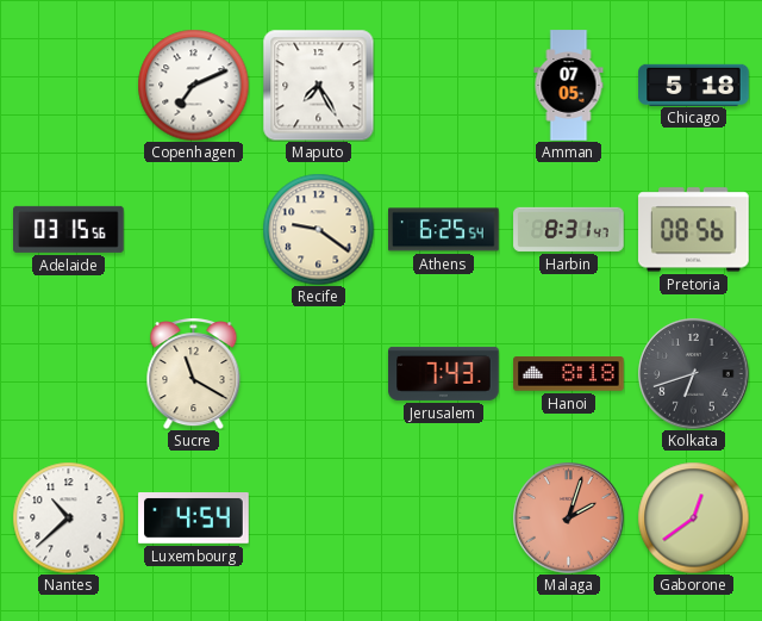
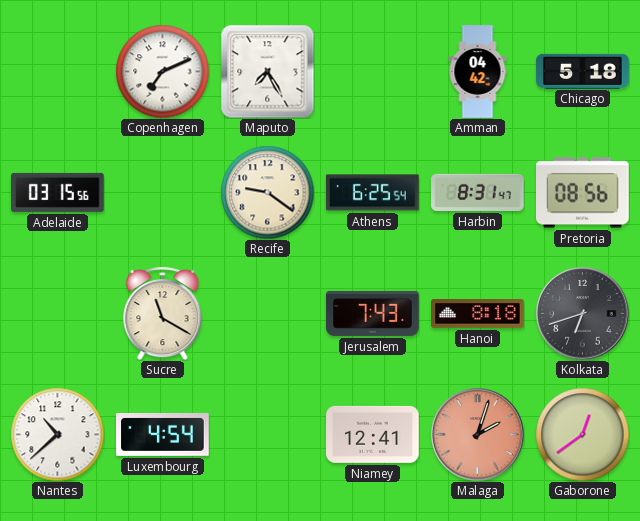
Amman: 07:05 -> 04:42 (478, 72)
Niamey: none -> 12:41 (373, 434)
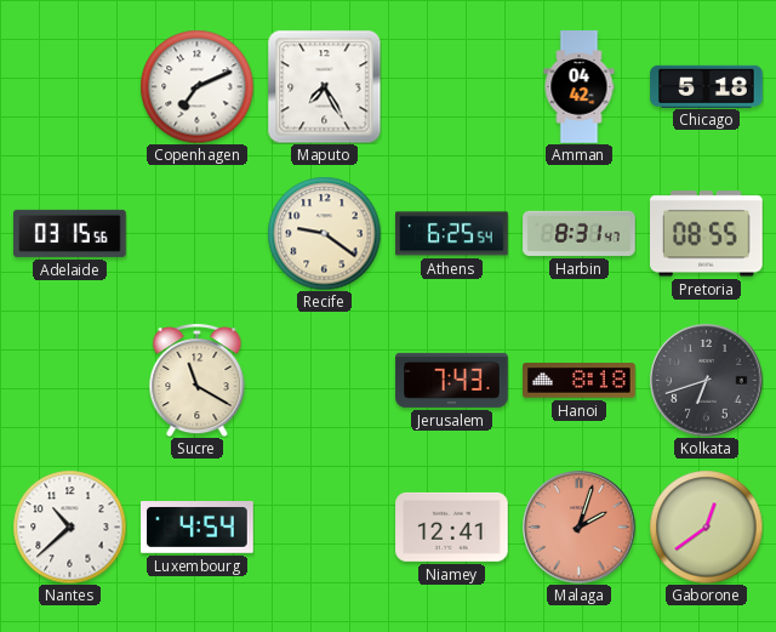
Pretoria: 08:56 -> 08:55 (707, 234)
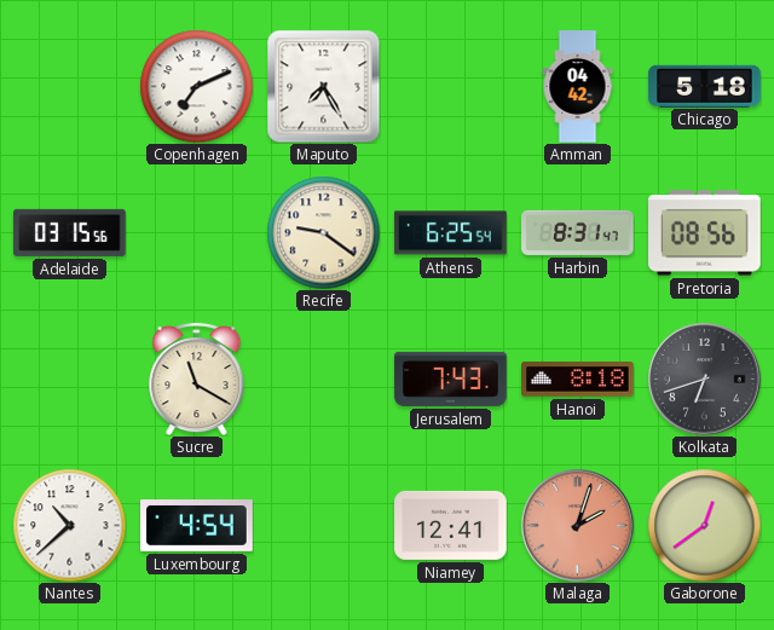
Pretoria: 08:55 -> 08:56 (705, 233)
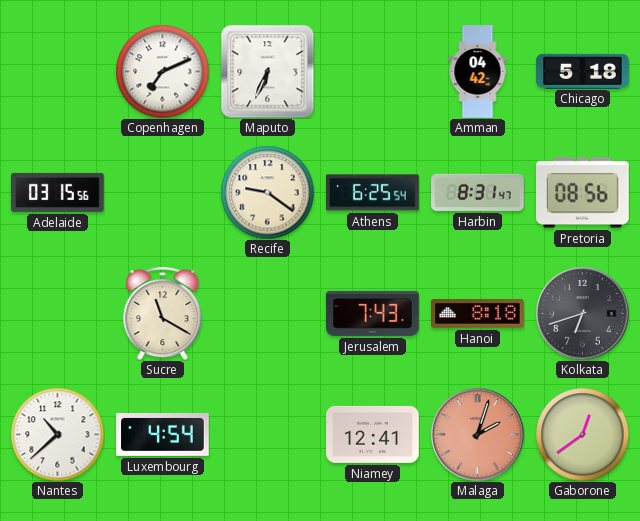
Maputo: 7:25 -> 6:34 (267, 71)
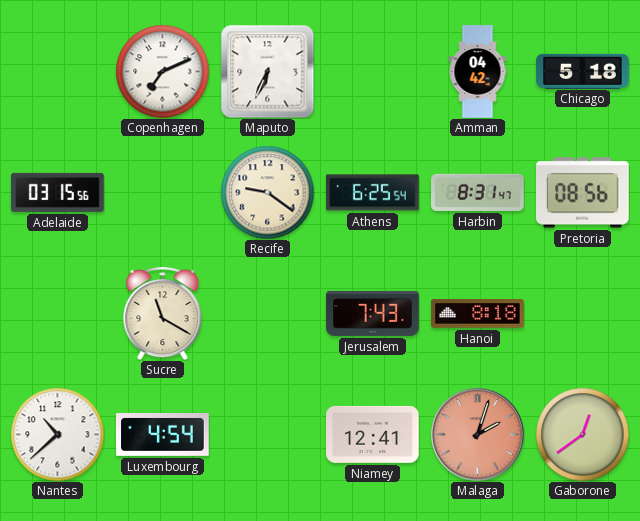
Kolkata: 6:42 -> none (582, 313)
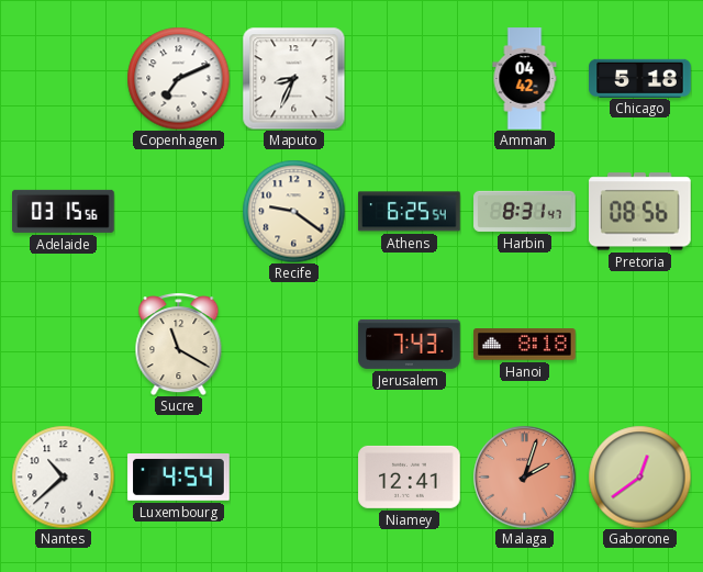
Maputo: 6:34 -> 8:34 (293, 78)
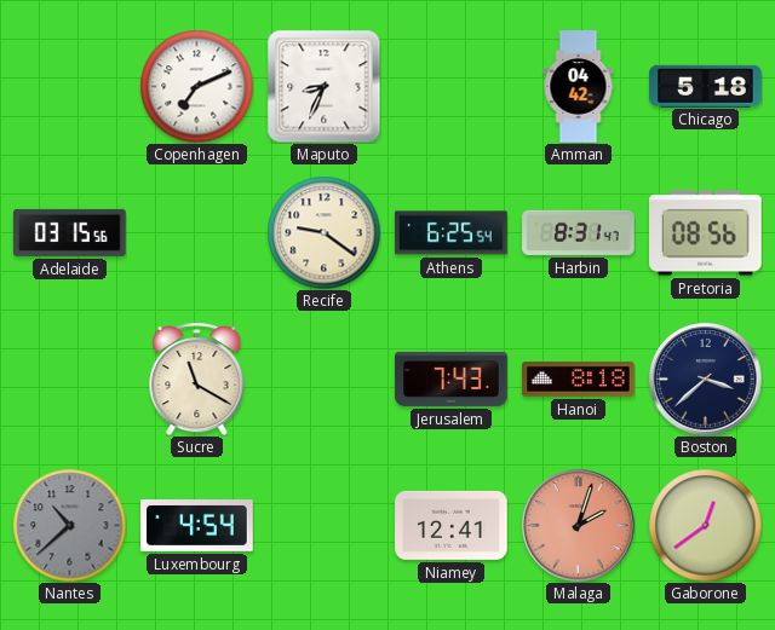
Boston: none -> 3:38 (705, 378)
Nantes dial: white -> grey (69, 525)
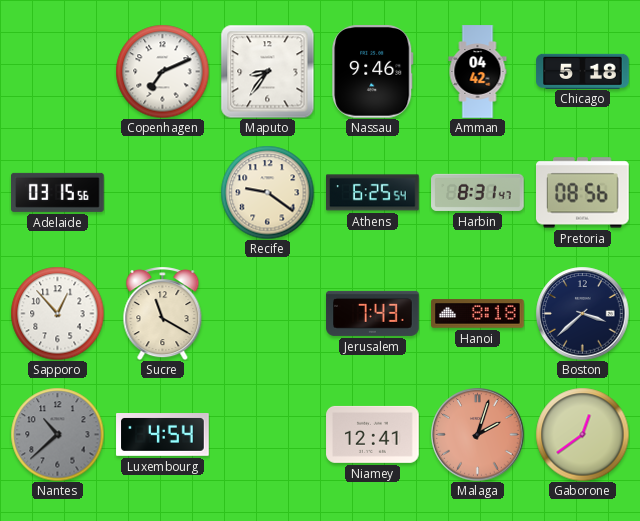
Maputo: 8:34 -> 8:36 (267, 71)
Nassau: none -> 9:46 (373, 72)
Sapporo: none -> 12:53 (57, 313)
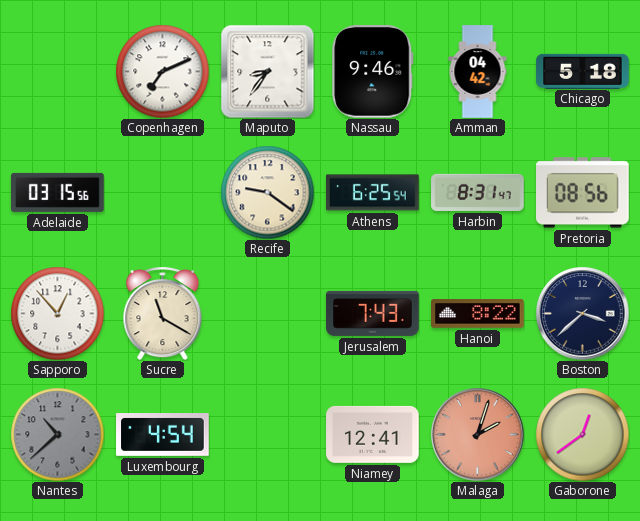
Hanoi: 8:18 -> 8:22 (478, 314)
